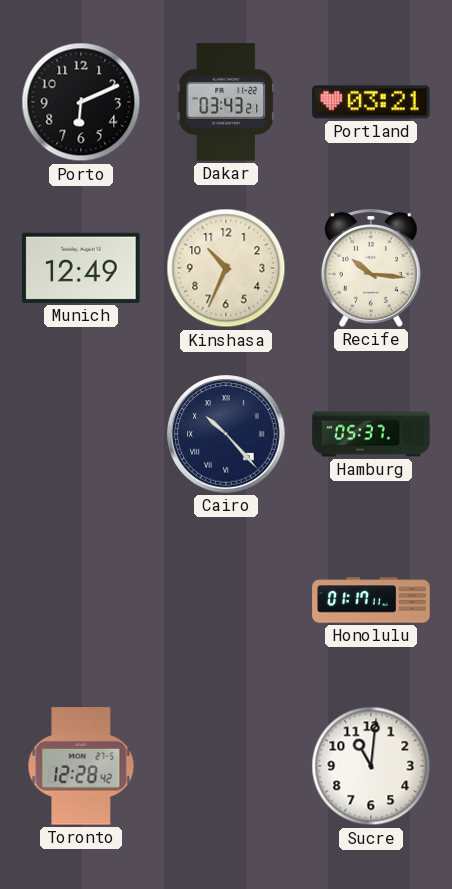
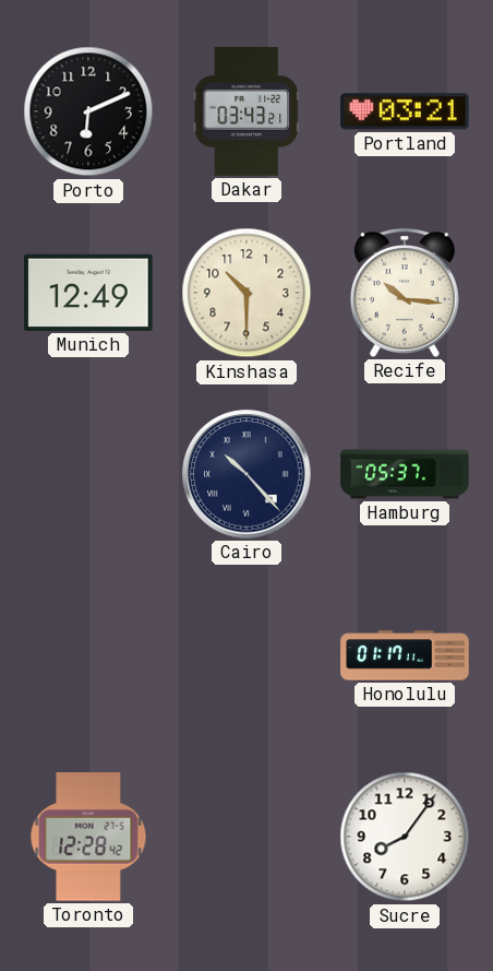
Kinshasa: 10:34 -> 10:30 (246, 293)
Sucre: 11:01 -> 8:06 (405, 837)
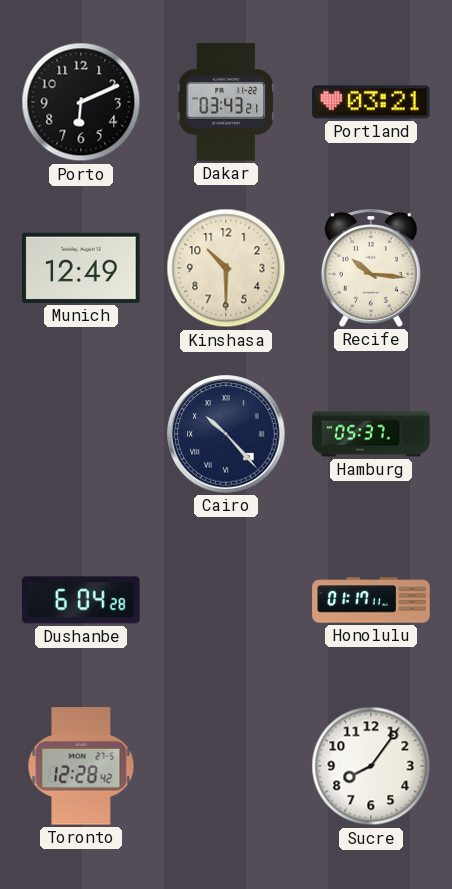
Dushanbe: none -> 6:04 (81, 600)
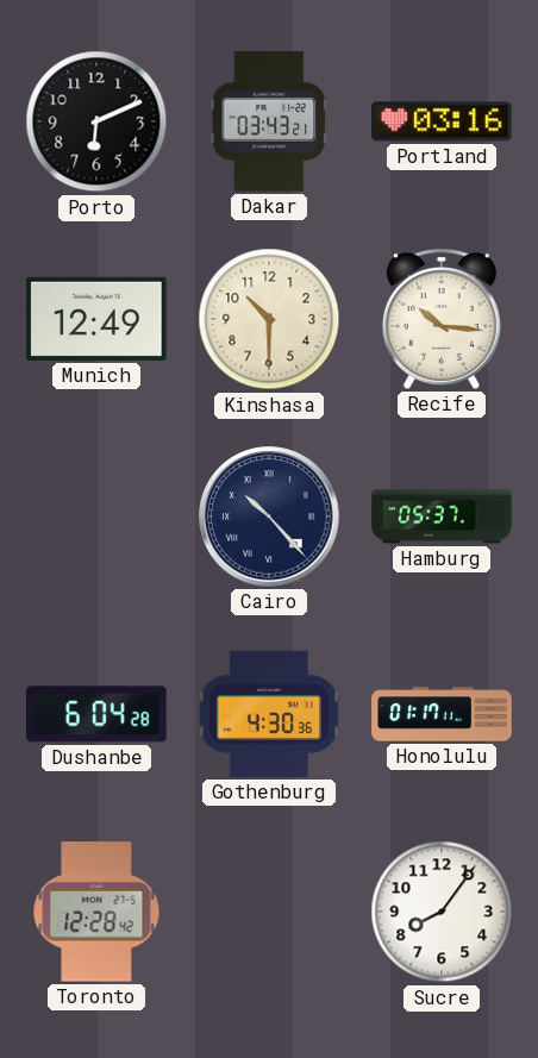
Portland: 03:21 -> 03:16 (442, 121)
Gothenburg: none -> 4:30 (269, 714)
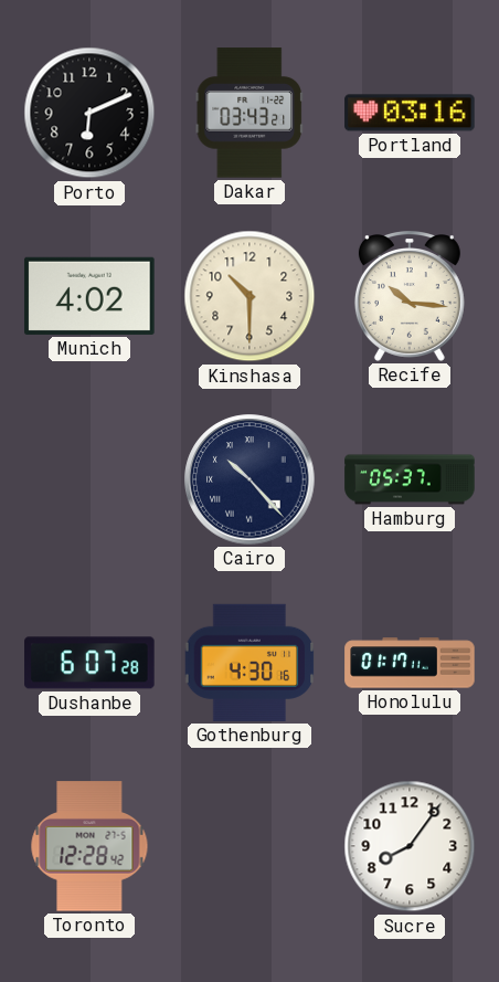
Munich: 12:49 -> 4:02 (89, 296)
Dushanbe: 6:04 -> 6:07 (89, 663)
Gothenburg: 4:30:36 -> 4:30:16 (250, 663)
